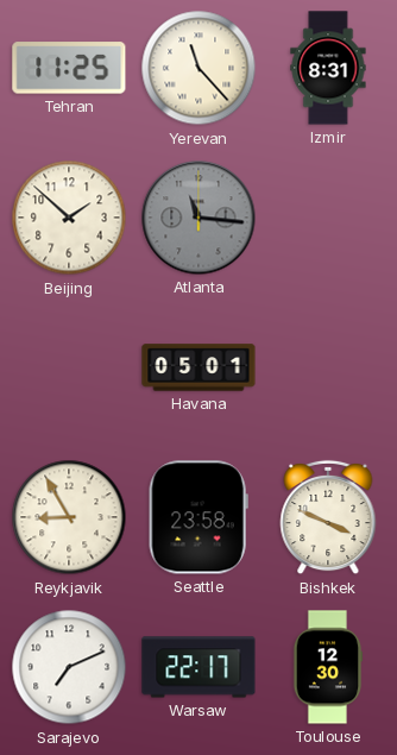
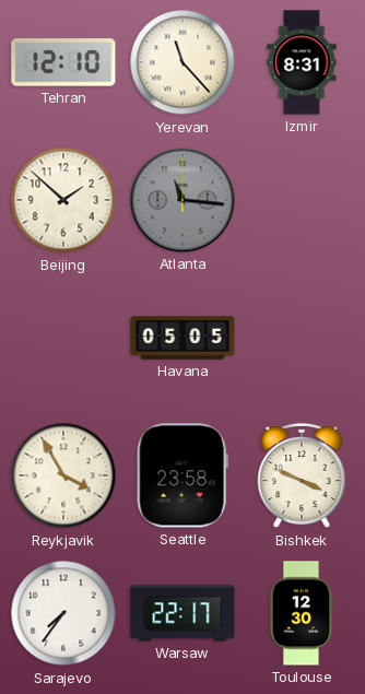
Tehran: 11:25 -> 12:10 (63, 62)
Havana: 05:01 -> 05:05 (182, 338)
Reykjavik: 8:55 -> 3:55 (63, 475)
Sarajevo: 7:11 -> 7:36 (63, 613)
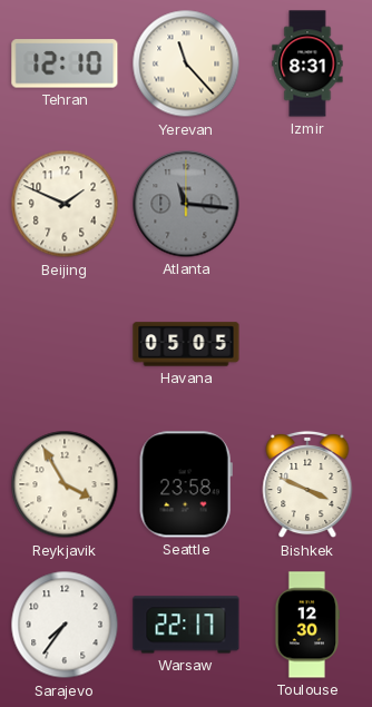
Beijing: 1:52 -> 1:49 (65, 204)
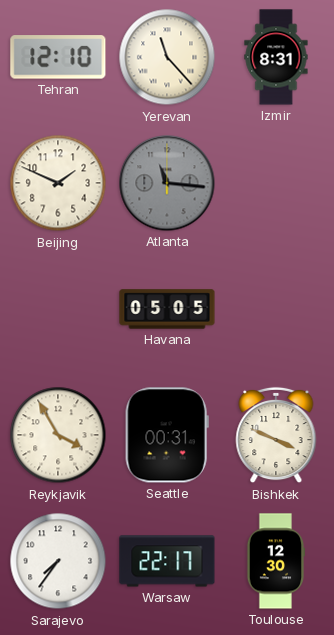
Seattle: 23:58 -> 00:31 (167, 435)
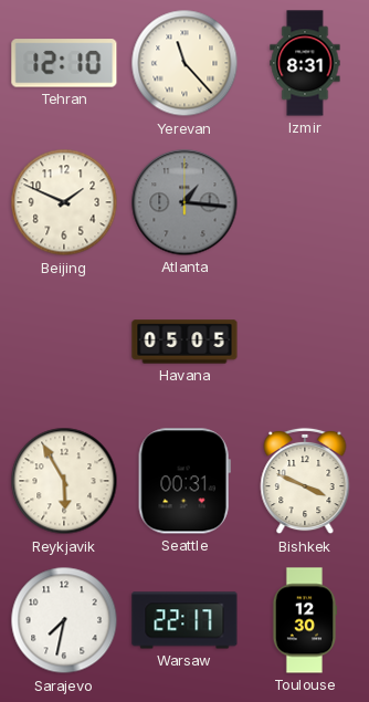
Atlanta: 11:16 -> 1:16 (184, 202)
Reykjavik: 3:55 -> 5:55 (64, 481)
Sarajevo: 7:36 -> 7:32 (64, 620)
